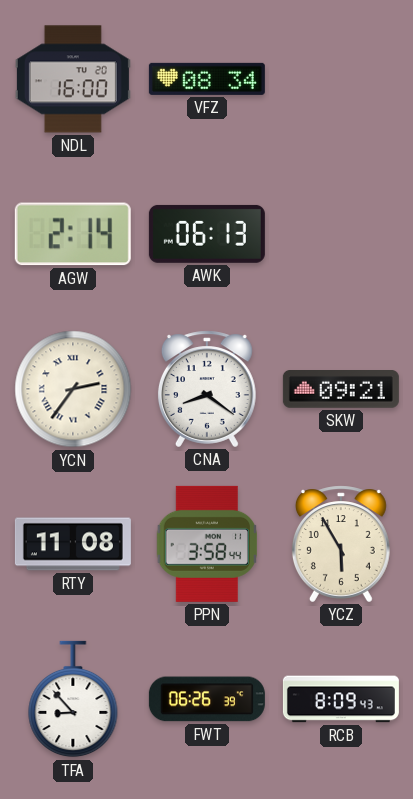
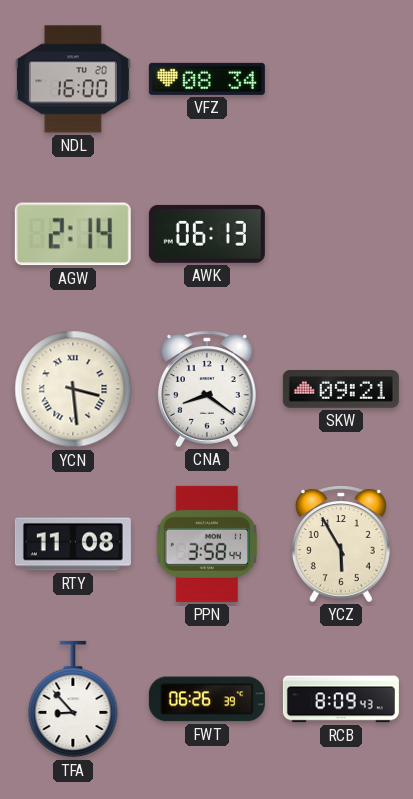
YCN: 2:36 -> 3:29 (73, 389)
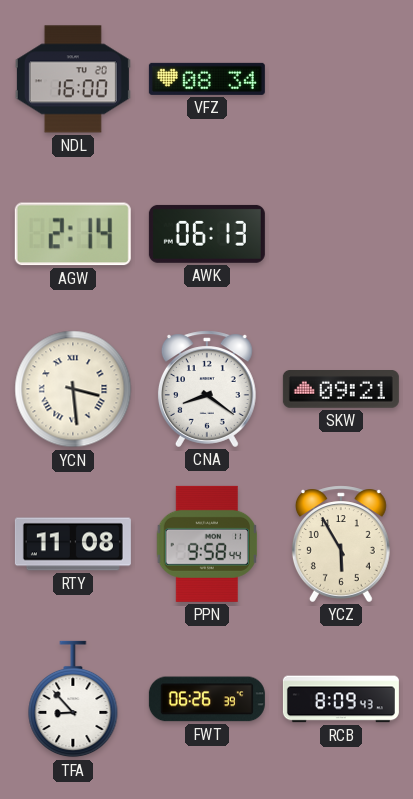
PPN: 3:58 -> 9:58 (206, 544)
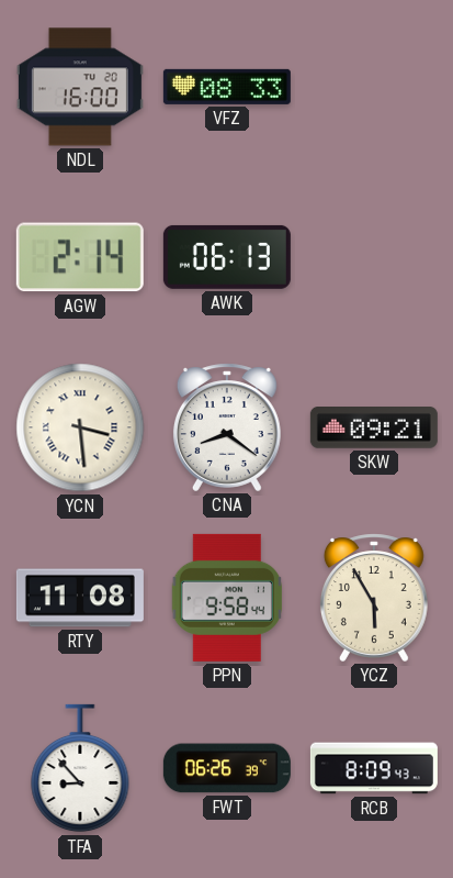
VFZ: 08:34 -> 08:33 (227, 87)
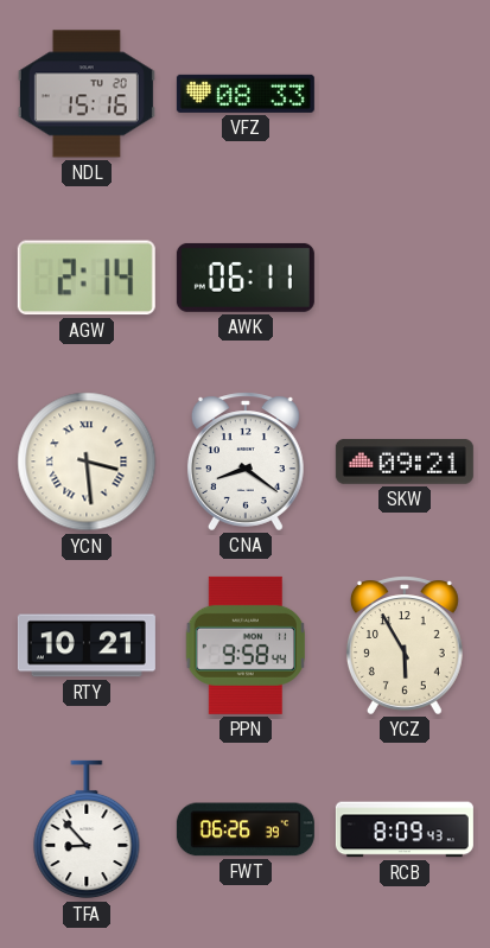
NDL: 16:00 -> 15:16 (87, 94)
AWK: 06:13 -> 06:11 (246, 278)
RTY: 11:08 -> 10:21 (87, 645)
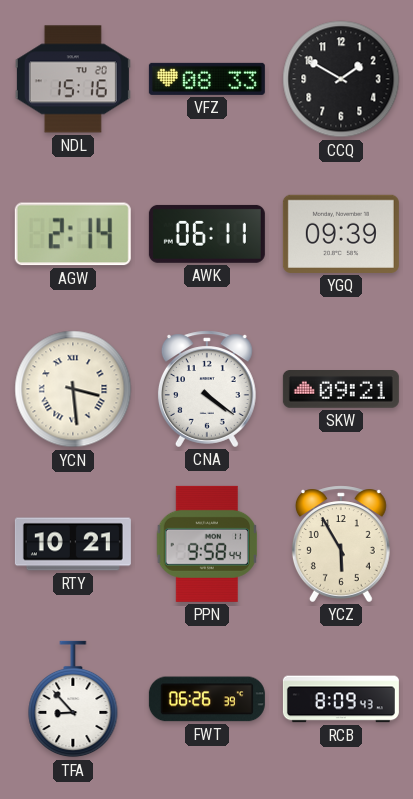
CCQ: none -> 1:50 (341, 79)
YGQ: none -> 09:39 (341, 234)
CNA: 8:21 -> 4:21 (207, 389)
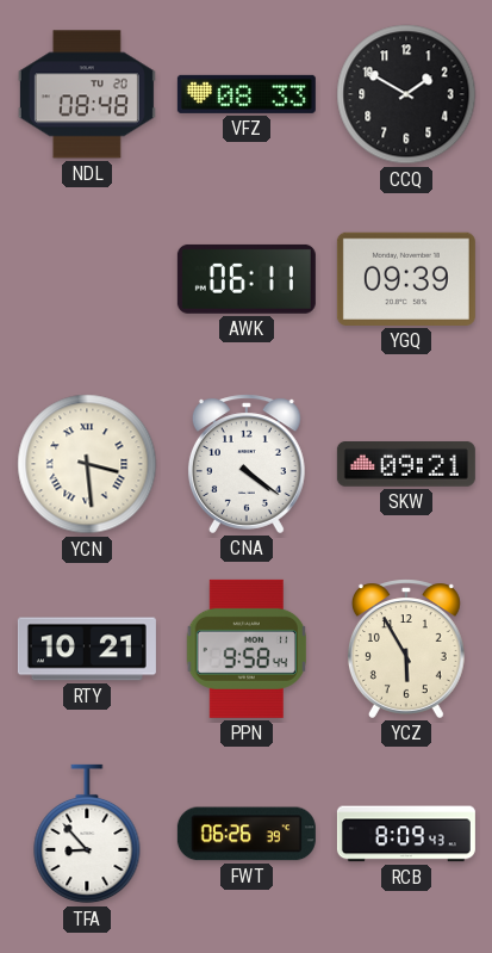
NDL: 15:16 -> 08:48 (87, 94)
AGW: 2:14 -> none (73, 234)
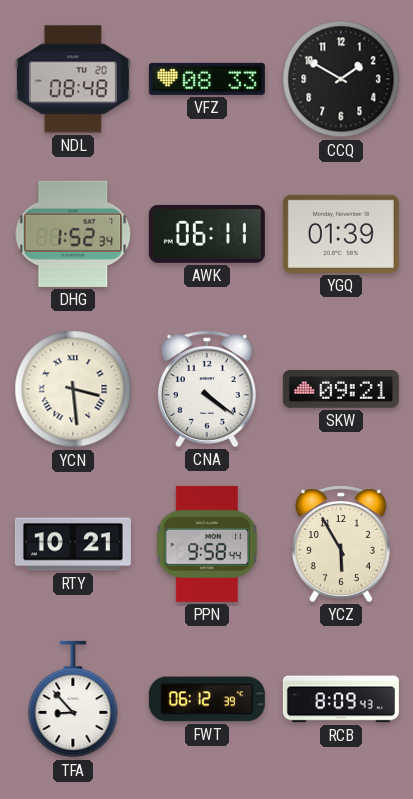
DHG: none -> 1:52 (73, 234)
YGQ: 09:39 -> 01:39 (341, 234)
FWT: 06:26 -> 06:12 (207, 699)
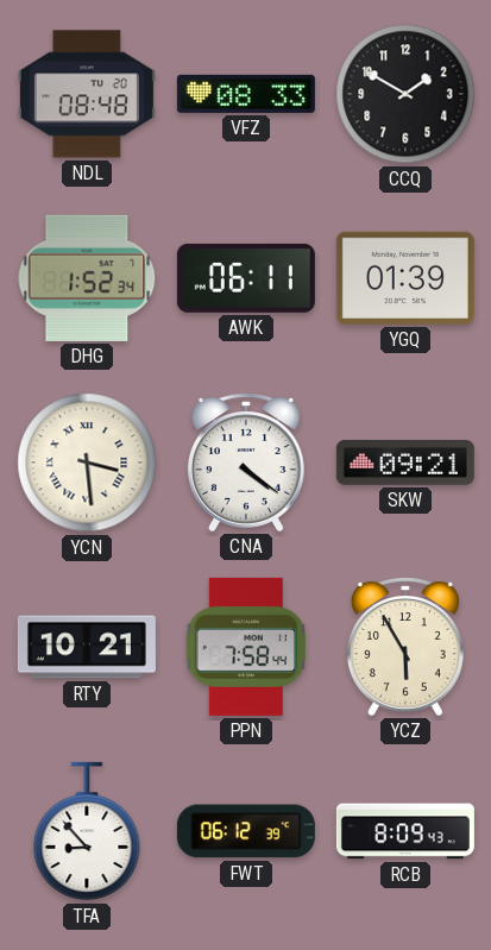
PPN: 9:58 -> 7:58 (245, 647)
